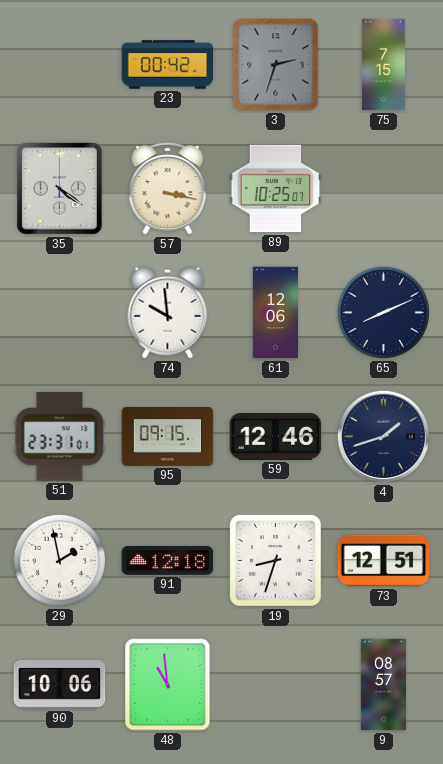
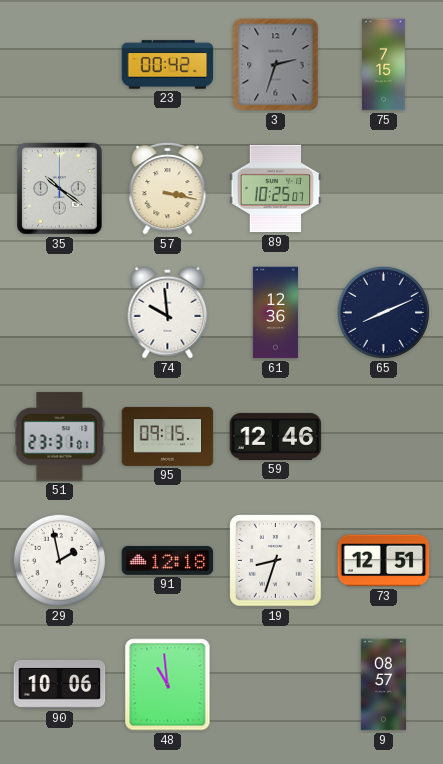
35: 4:21 -> 10:21 (60, 189)
61: 12:06 -> 12:36 (275, 313)
4: 1:42 -> none (383, 436)
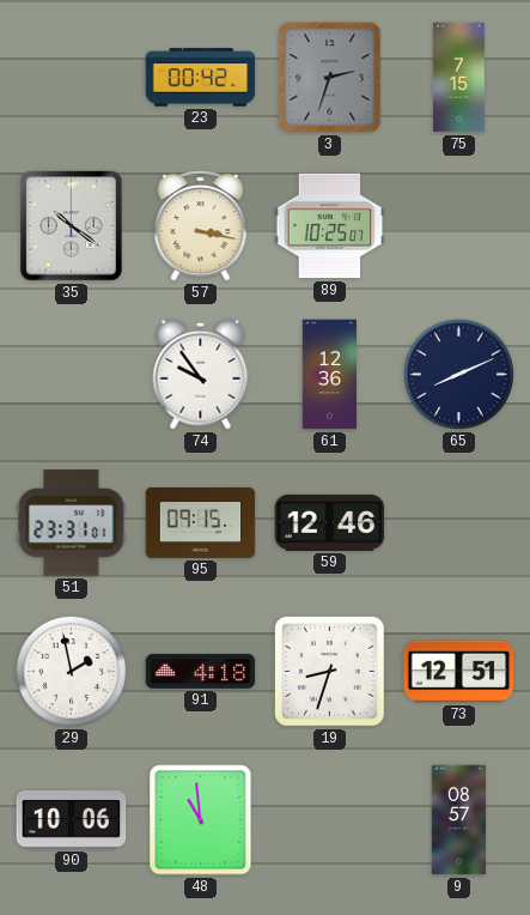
74: 9:59 -> 9:54 (201, 374)
91: 12:18 -> 4:18 (201, 671)
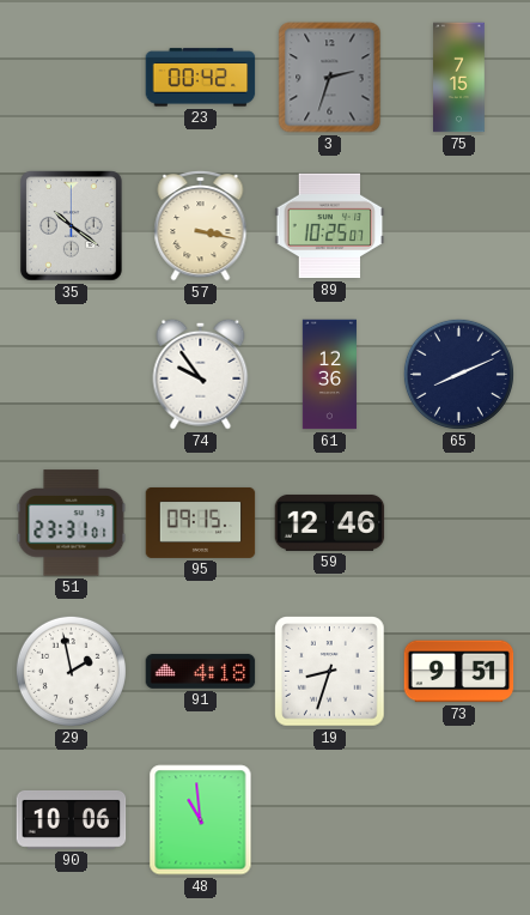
73: 12:51 -> 9:51 (459, 672)
9: 08:57 -> none (458, 820)
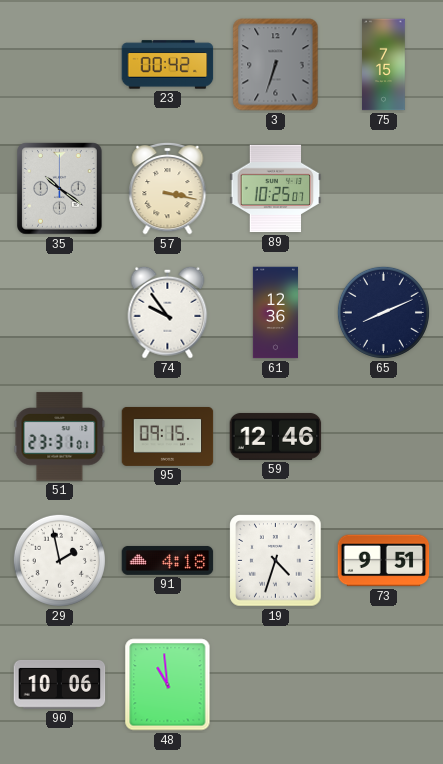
3: 2:33 -> 6:33 (276, 65)
19: 8:33 -> 4:33 (276, 561)
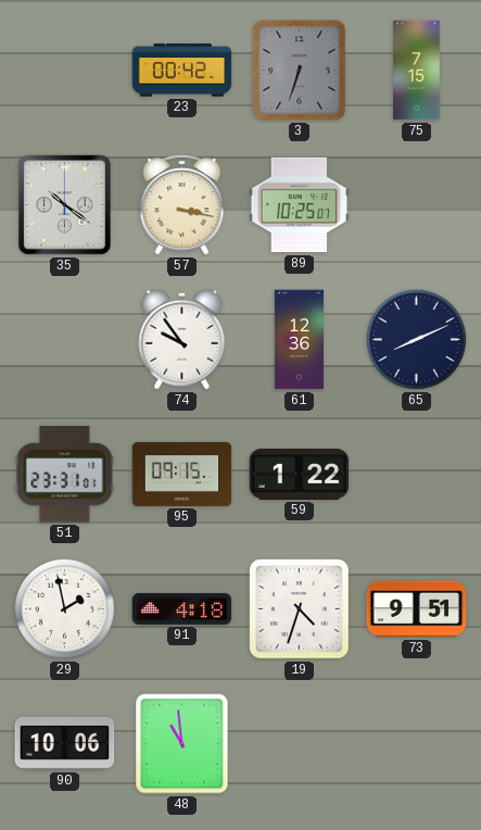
59: 12:46 -> 1:22 (300, 474)
